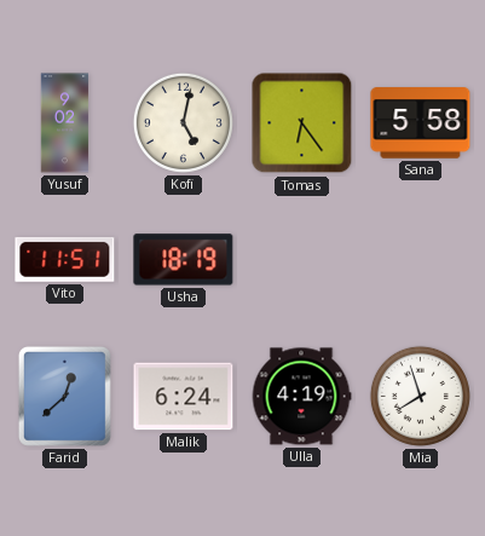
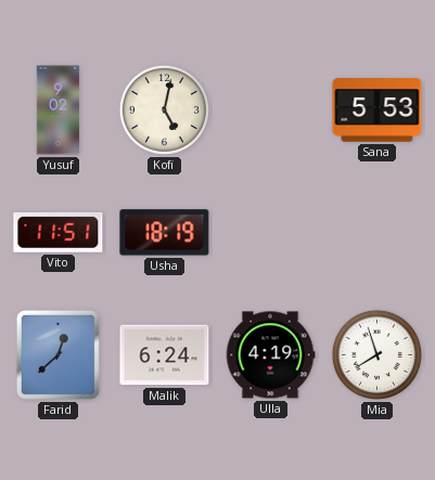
Tomas: 6:24 -> none (302, 123)
Sana: 5:58 -> 5:53 (378, 111)
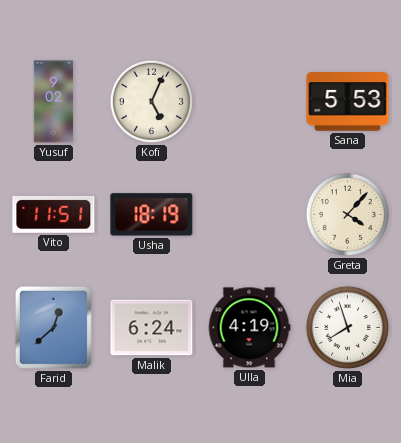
Kofi: 5:02 -> 5:04 (151, 101)
Greta: none -> 4:07 (347, 214)
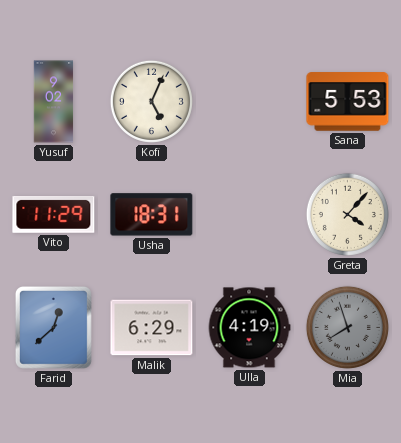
Vito: 11:51 -> 11:29 (54, 214)
Usha: 18:19 -> 18:31 (152, 215)
Malik: 6:24 -> 6:29 (152, 328)
Mia dial: white -> grey (347, 327)
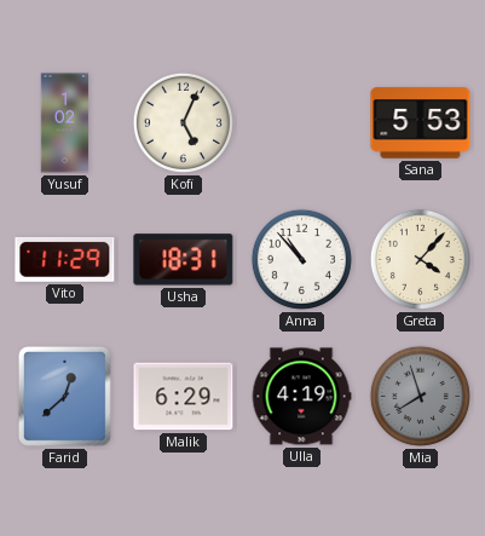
Yusuf: 9:02 -> 1:02 (65, 123)
Anna: none -> 10:53 (301, 259)
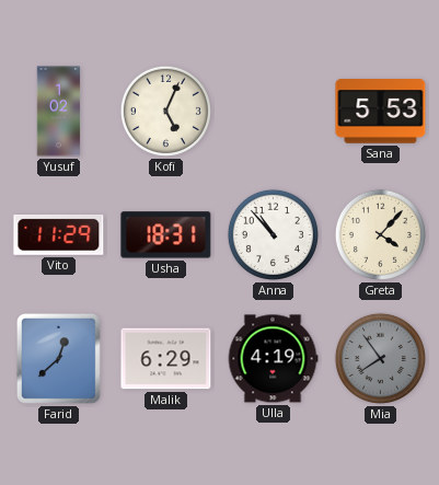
Mia: 7:57 -> 7:54 (380, 358)
